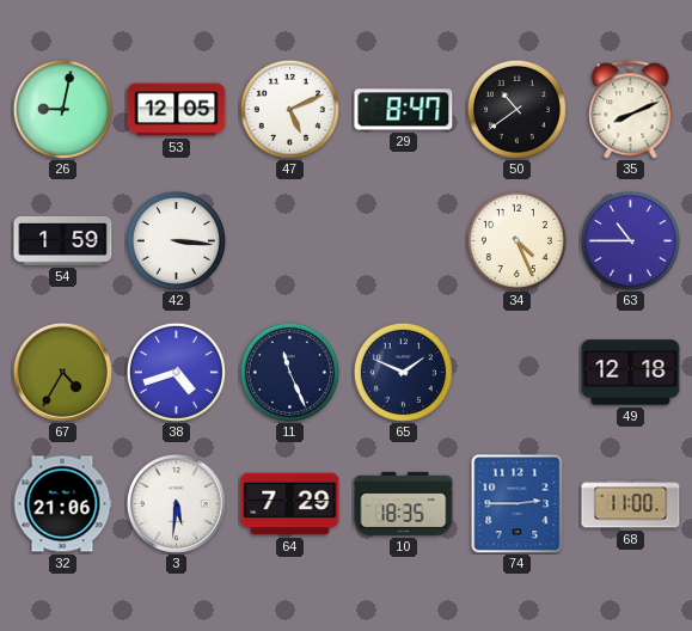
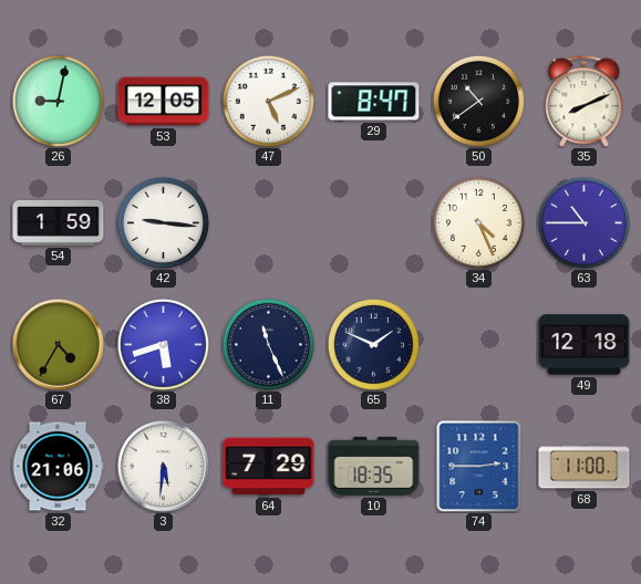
42: 3:16 -> 9:16 (163, 222)
38: 4:42 -> 5:42 (163, 344)
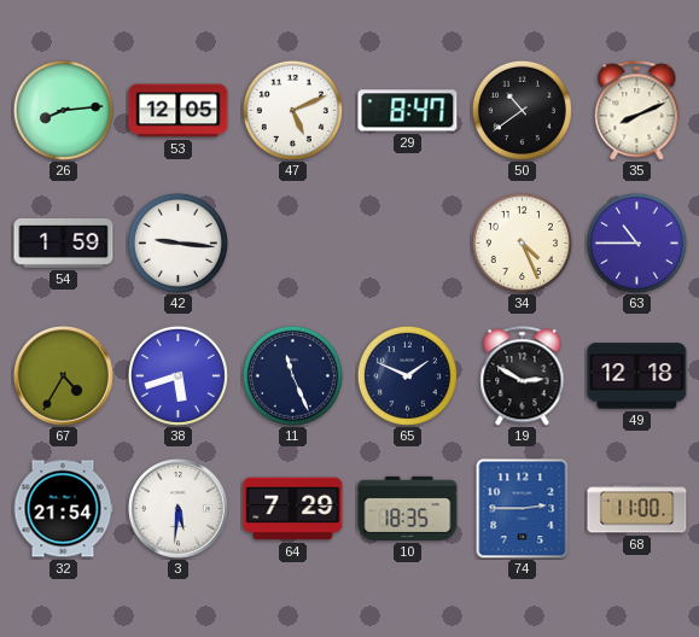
26: 9:02 -> 8:14 (63, 110)
19: none -> 2:50 (523, 376)
32: 21:06 -> 21:54 (63, 509)
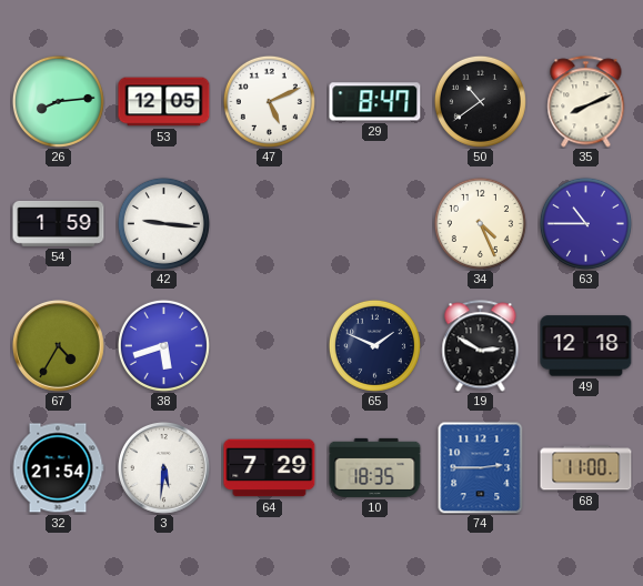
11: 11:26 -> none (292, 375)
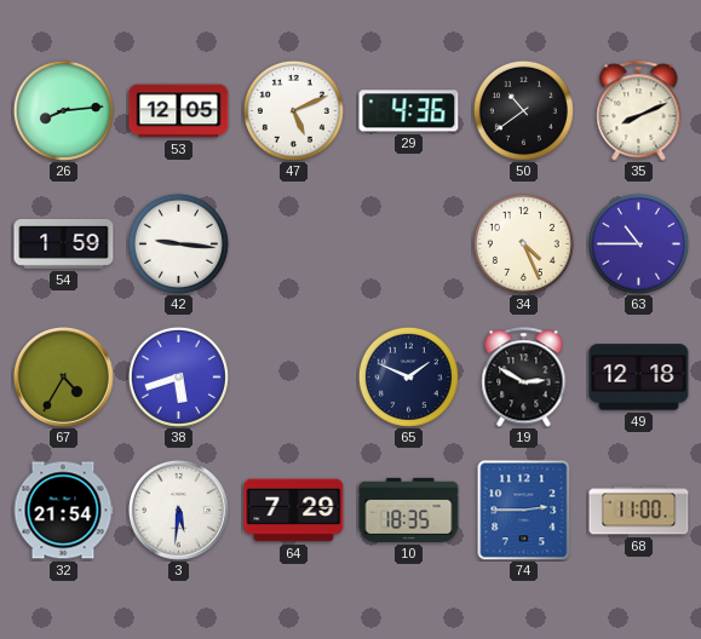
29: 8:47 -> 4:36 (409, 111)
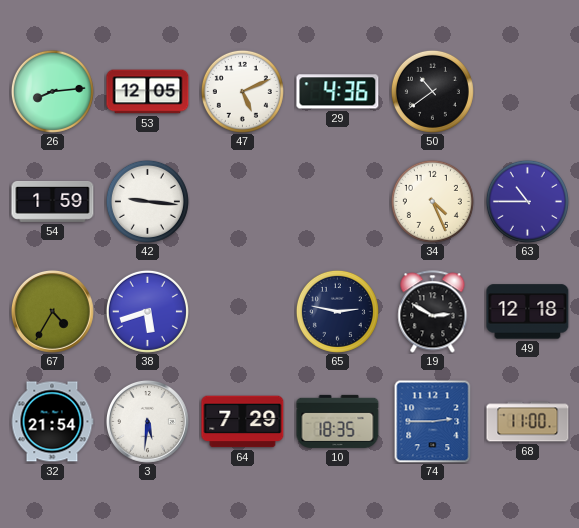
35: 8:11 -> none (639, 111)
65: 1:49 -> 2:47 (337, 311)
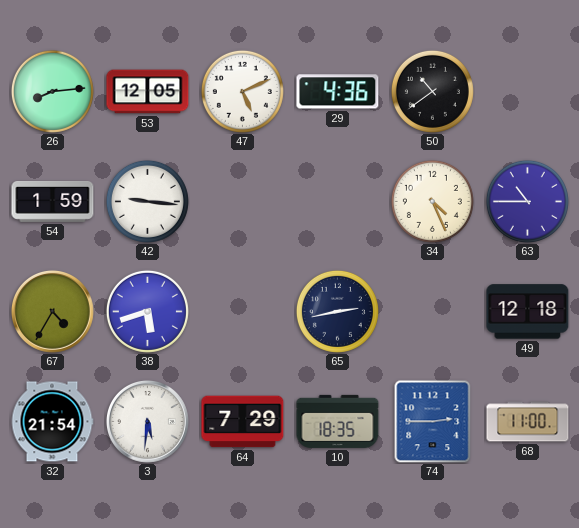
65: 2:47 -> 2:43 (337, 311)
19: 2:50 -> none (433, 312)
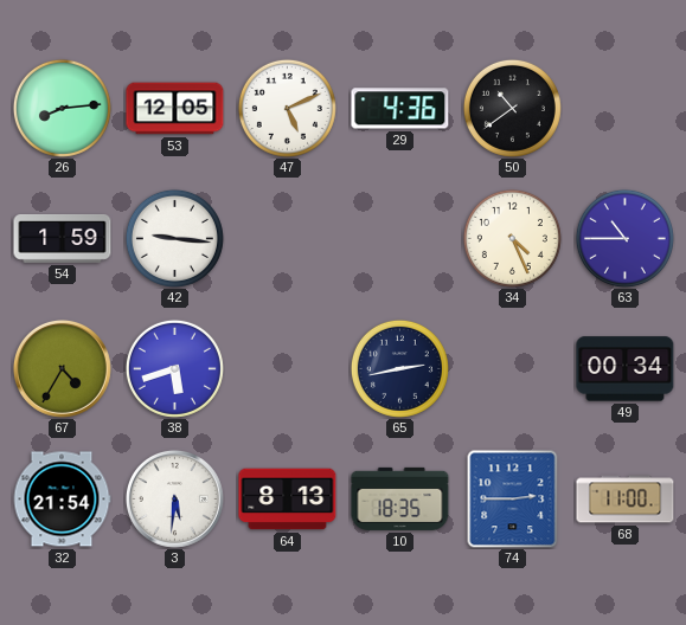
49: 12:18 -> 00:34 (626, 369)
64: 7:29 -> 8:13 (288, 500)
